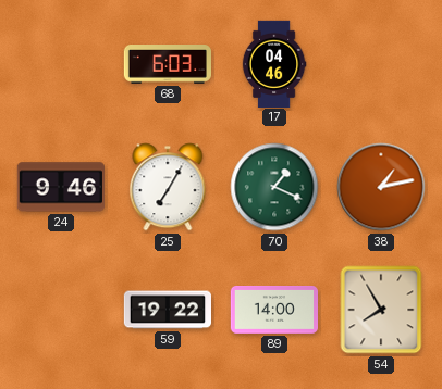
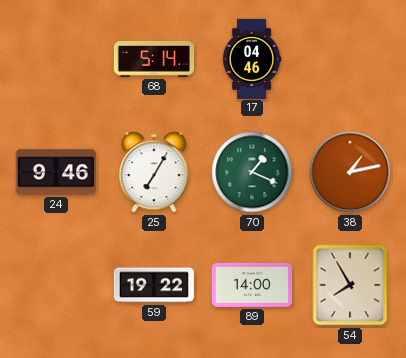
68: 6:03 -> 5:14 (153, 60)
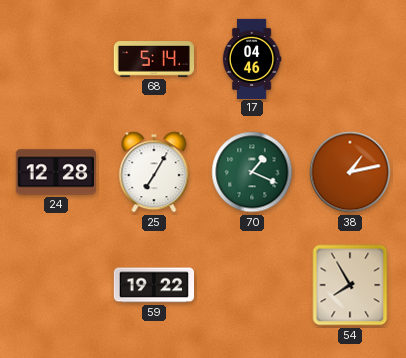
24: 9:46 -> 12:28 (56, 172)
89: 14:00 -> none (251, 286)
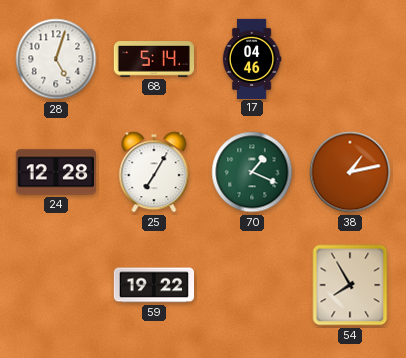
28: none -> 5:03 (56, 59)
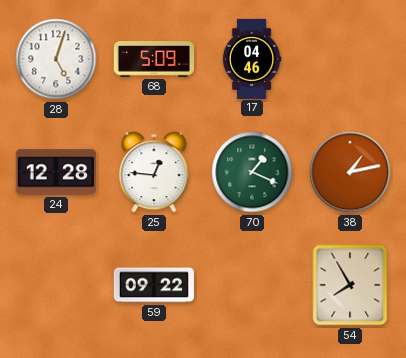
68: 5:14 -> 5:09 (153, 60)
25: 7:05 -> 12:46 (154, 172)
59: 19:22 -> 09:22 (153, 285)
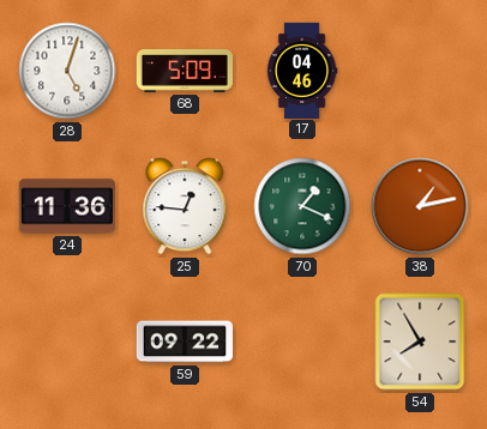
24: 12:28 -> 11:36 (67, 206)
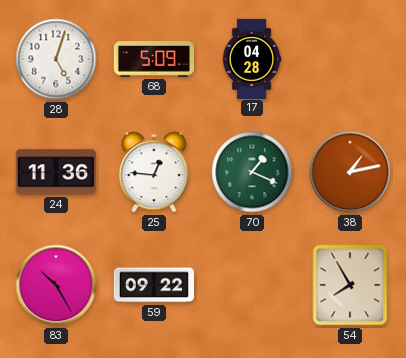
17: 04:46 -> 04:28 (252, 58)
83: none -> 10:25 (56, 285)
